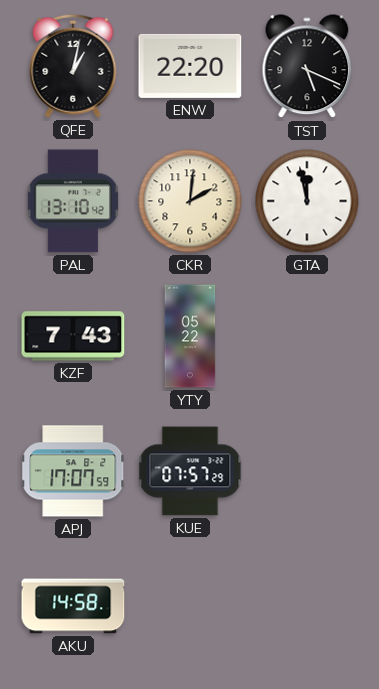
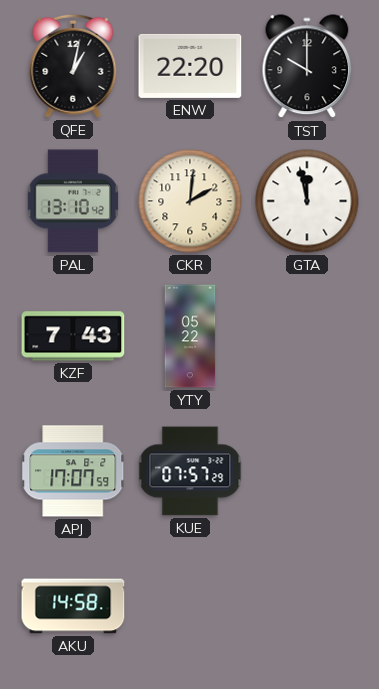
TST: 5:19 -> 10:00 (307, 67)
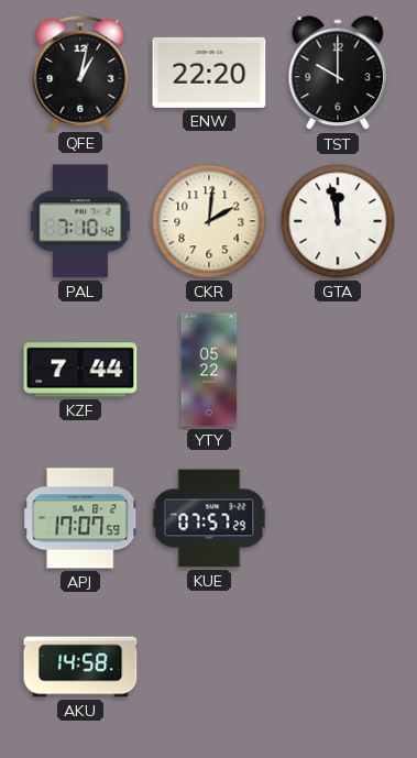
PAL: 13:10 -> 7:10 (79, 221)
KZF: 7:43 -> 7:44 (80, 370)
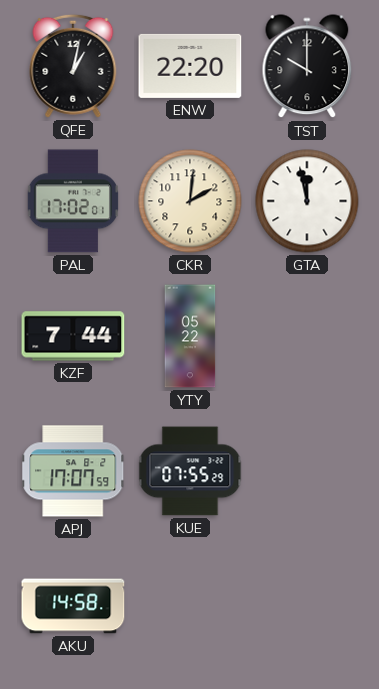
PAL: 7:10 -> 17:02 (72, 201)
KUE: 07:57 -> 07:55 (190, 471)
